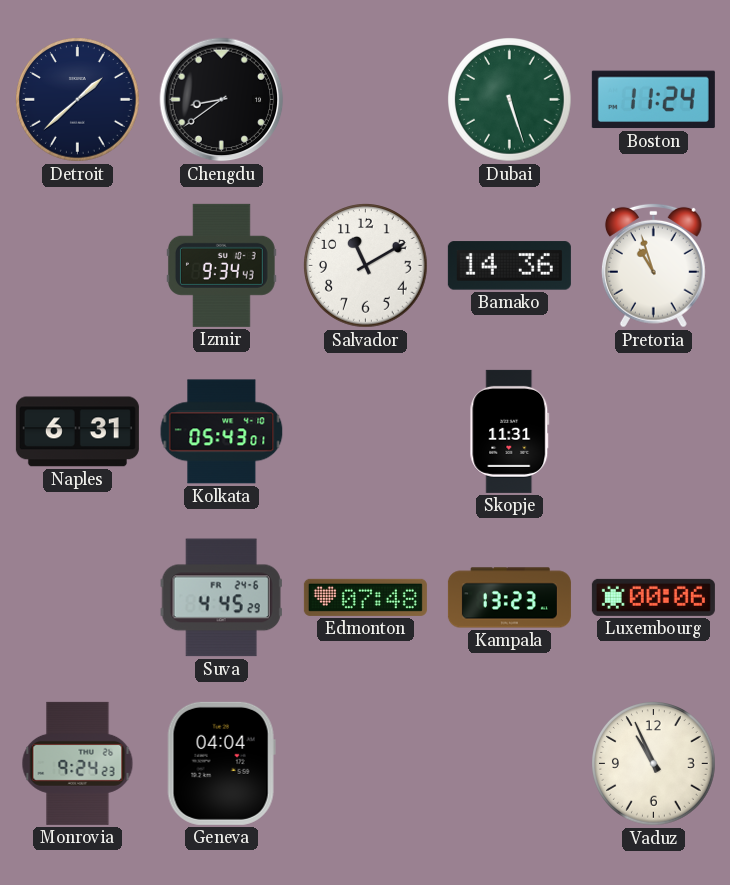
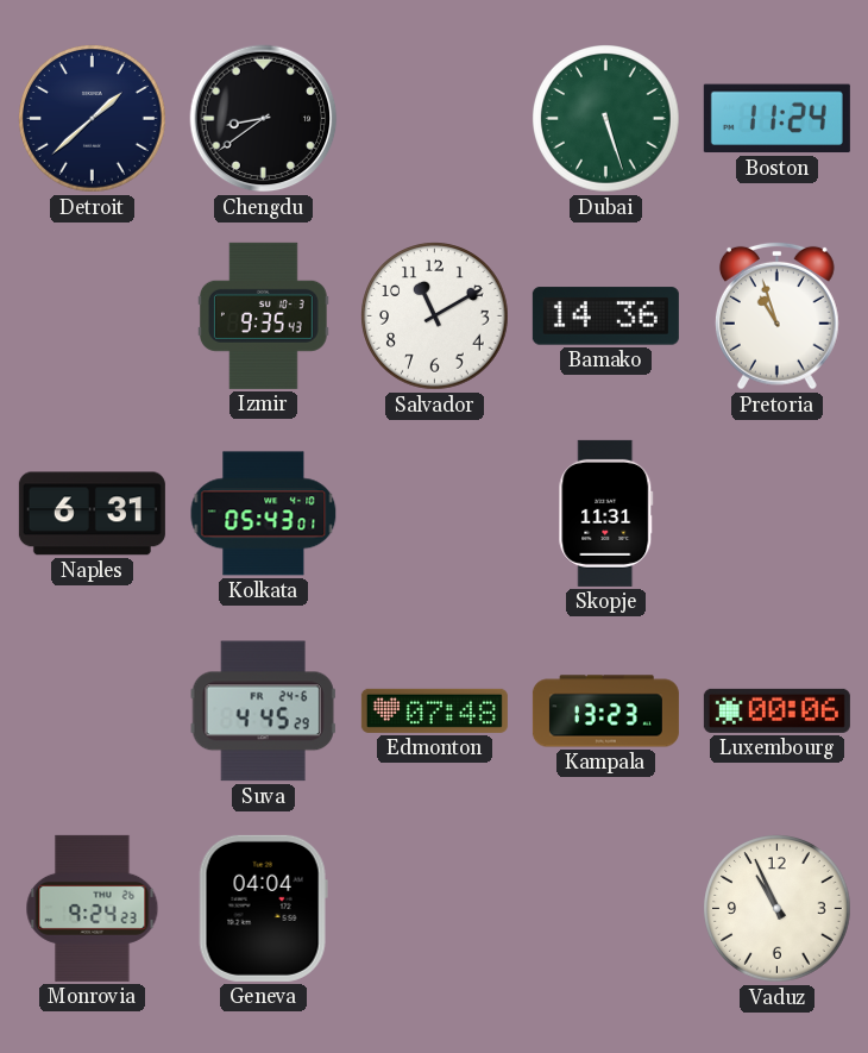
Izmir: 9:34 -> 9:35 (263, 315)
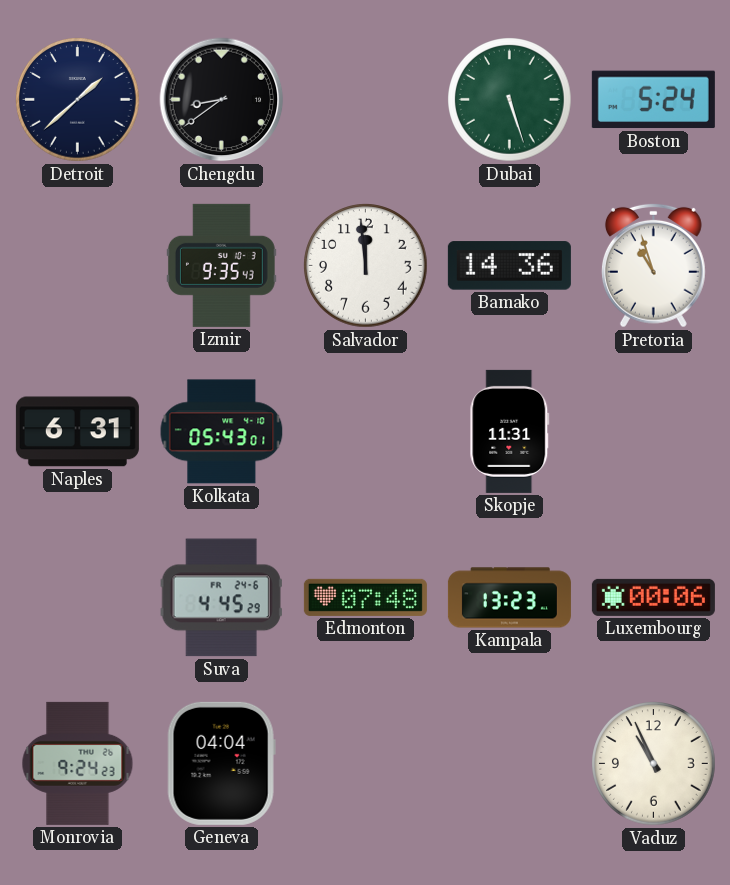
Boston: 11:24 -> 5:24 (653, 100)
Salvador: 11:10 -> 11:59 (366, 266)
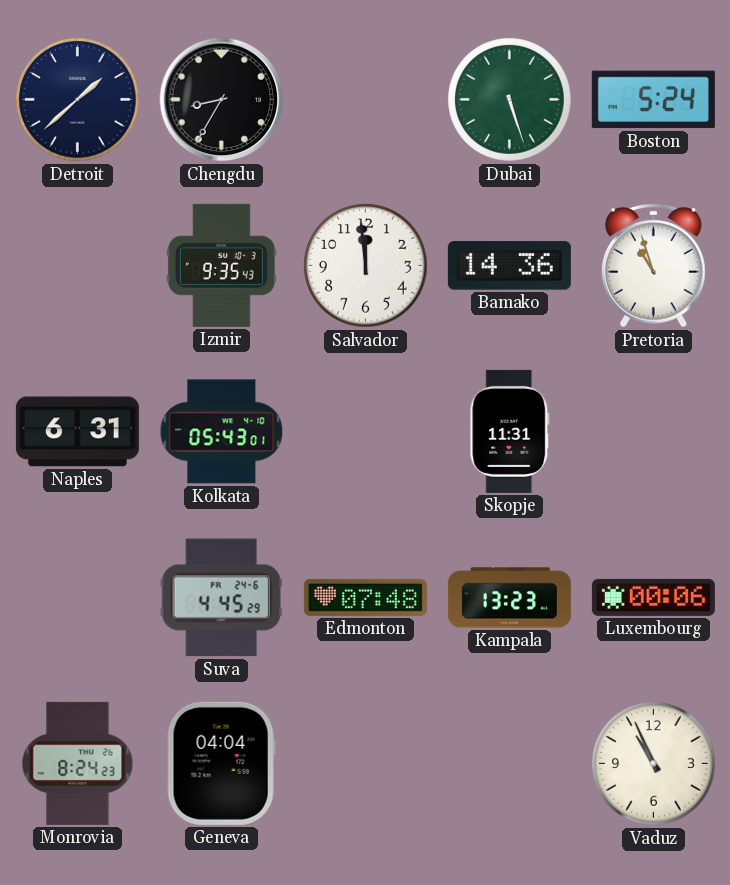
Chengdu: 8:39 -> 8:35 (222, 100)
Monrovia: 9:24 -> 8:24 (78, 763)
